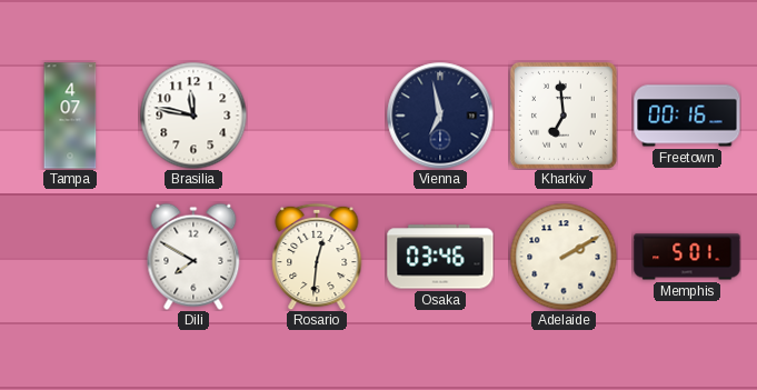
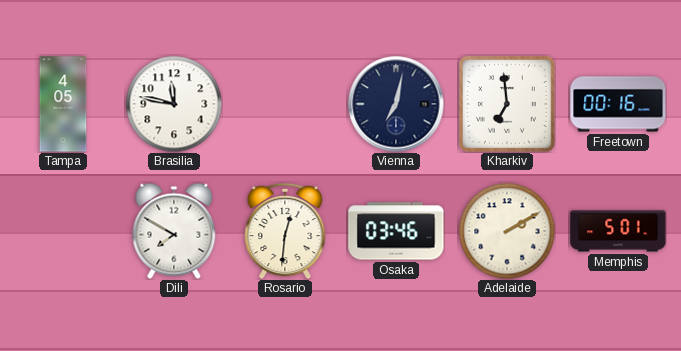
Tampa: 4:07 -> 4:05 (63, 104)
Vienna: 6:58 -> 7:02 (396, 104)
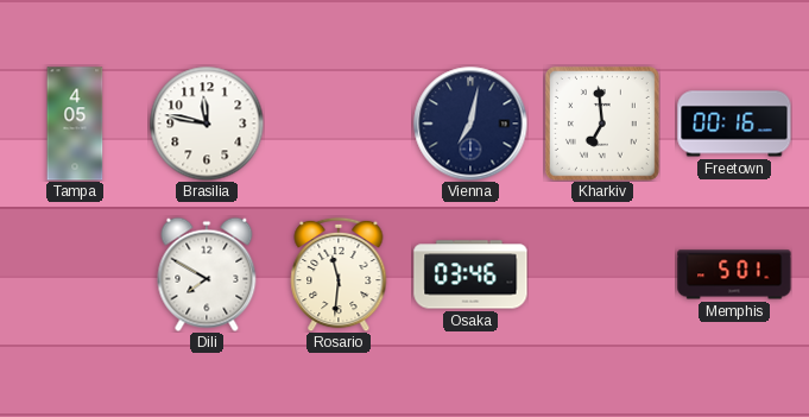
Rosario: 12:31 -> 11:31 (339, 274)
Adelaide: 2:10 -> none (507, 231)
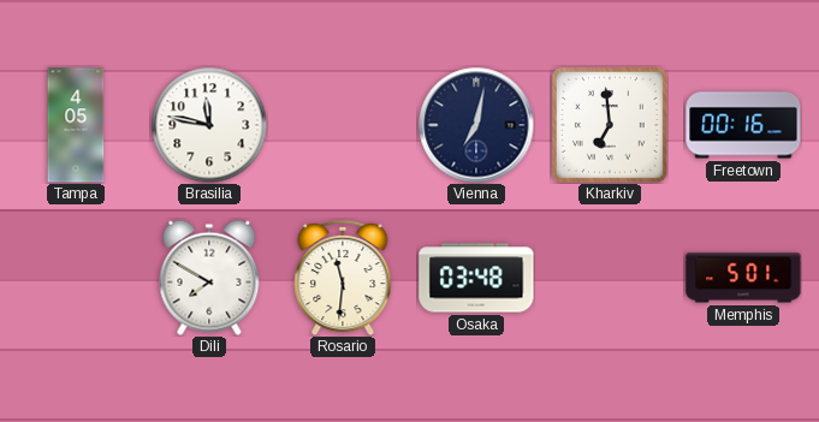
Osaka: 03:46 -> 03:48 (476, 278)
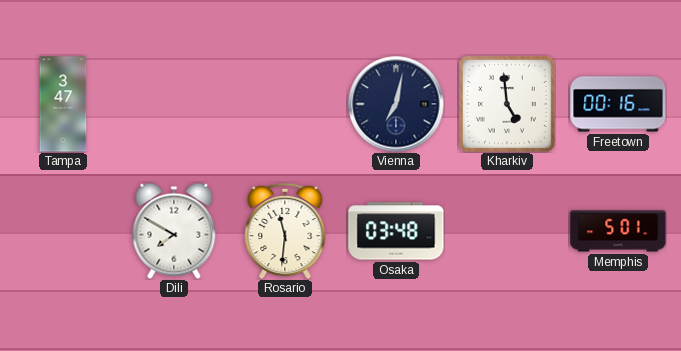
Tampa: 4:05 -> 3:47 (63, 104)
Brasilia: 11:47 -> none (209, 125)
Kharkiv: 6:59 -> 4:59 (507, 104)
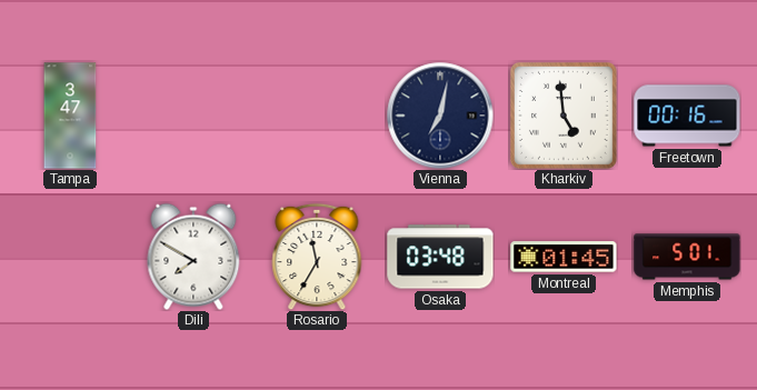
Rosario: 11:31 -> 11:35 (317, 257)
Montreal: none -> 01:45 (564, 257)
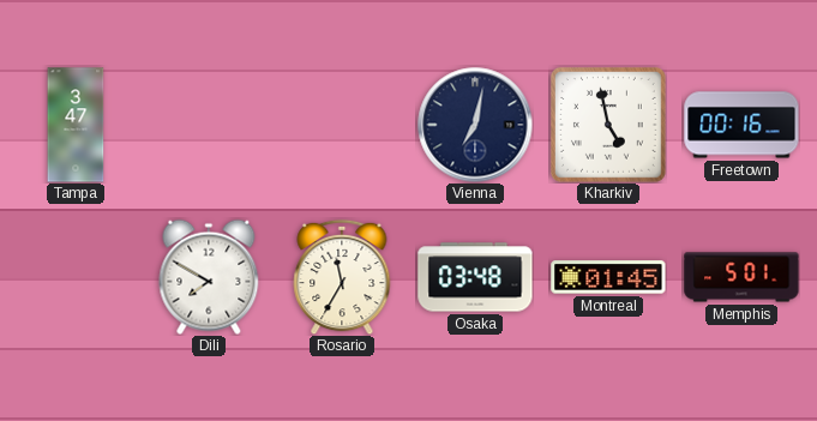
Kharkiv: 4:59 -> 4:58 (608, 125)
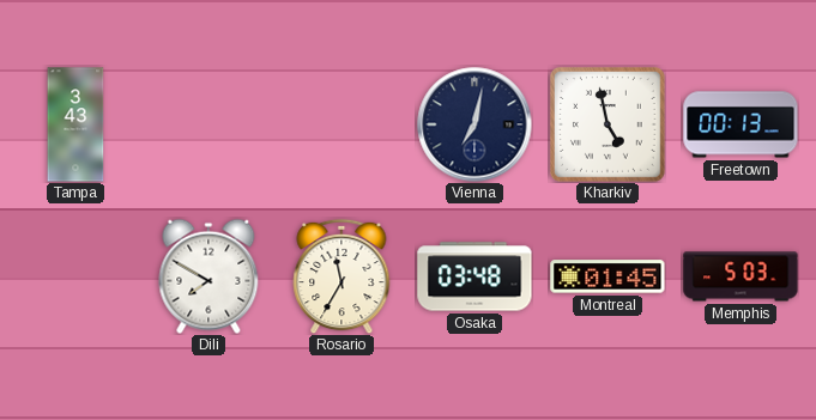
Tampa: 3:47 -> 3:43 (75, 124)
Freetown: 00:16 -> 00:13 (741, 124)
Memphis: 5:01 -> 5:03 (741, 276)
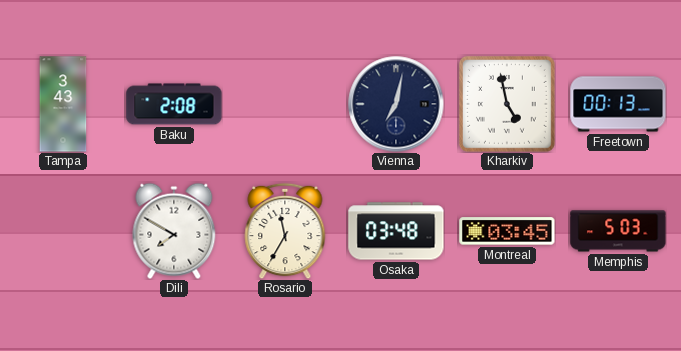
Baku: none -> 2:08 (174, 104)
Montreal: 01:45 -> 03:45 (507, 231)
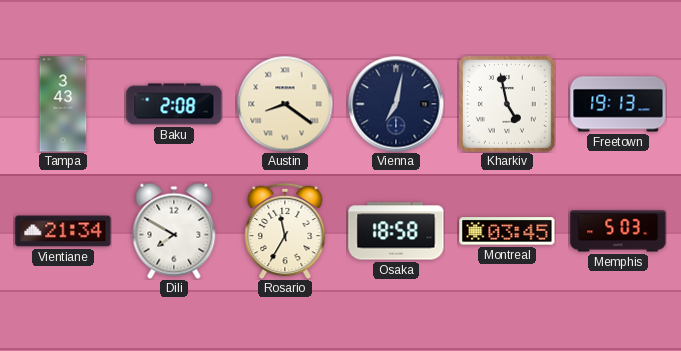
Austin: none -> 8:21 (285, 104)
Freetown: 00:13 -> 19:13 (618, 104)
Vientiane: none -> 21:34 (63, 231)
Osaka: 03:48 -> 18:58 (396, 231)
